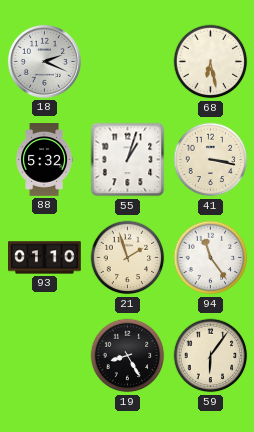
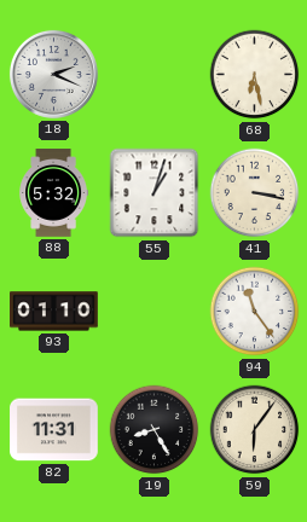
21: 1:57 -> none (128, 258)
82: none -> 11:31 (54, 430)
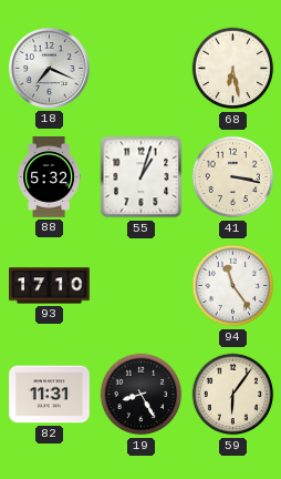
18: 2:19 -> 7:19 (49, 68)
93: 01:10 -> 17:10 (50, 286)
